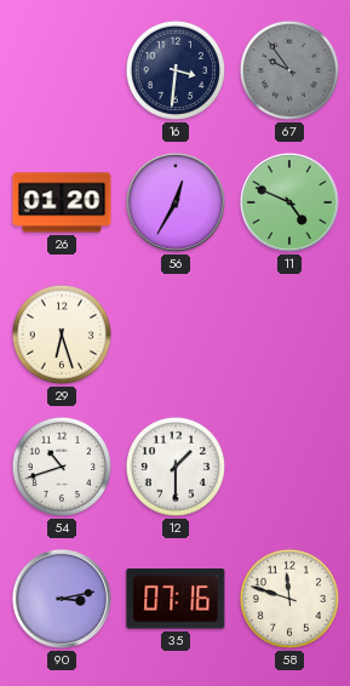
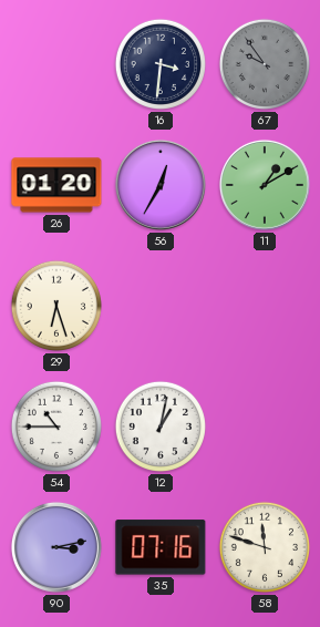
11: 4:49 -> 1:10 (265, 185)
54: 10:42 -> 10:45 (56, 426)
12: 1:30 -> 1:02 (161, 426)
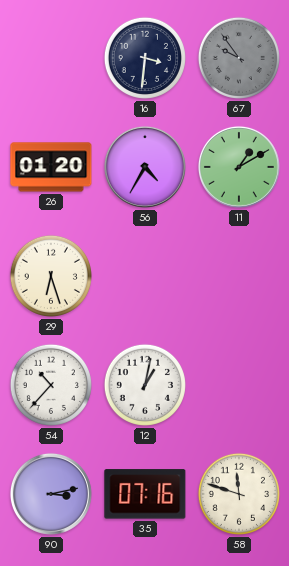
56: 12:35 -> 4:35 (145, 167)
54: 10:45 -> 10:37 (51, 385)
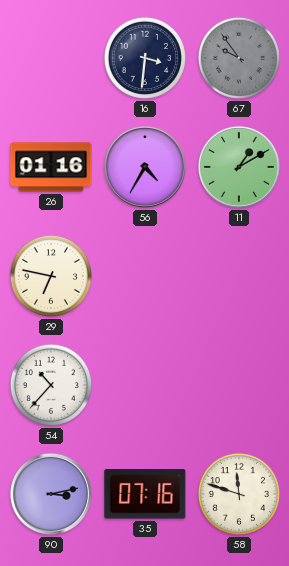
26: 01:20 -> 01:16 (51, 167)
29: 6:27 -> 6:47 (51, 276)
12: 1:02 -> none (145, 385)
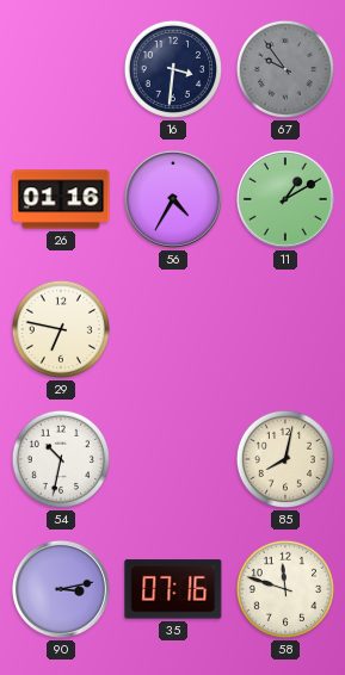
54: 10:37 -> 10:32 (61, 459)
85: none -> 8:02 (285, 459)
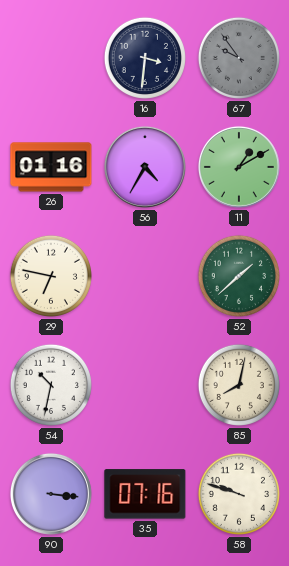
52: none -> 1:38 (239, 276)
90: 3:13 -> 3:16 (51, 494)
58: 11:48 -> 9:48 (239, 494)
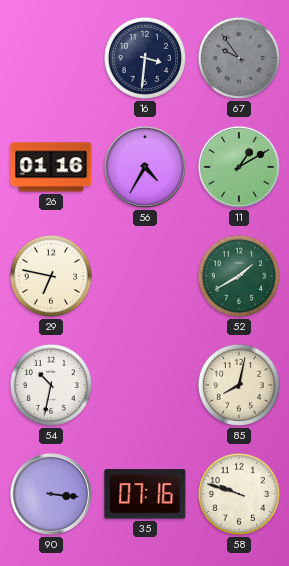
52: 1:38 -> 1:40 (239, 276)
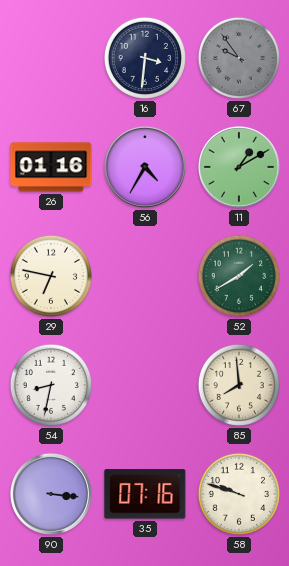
54: 10:32 -> 8:32 (51, 385)
85: 8:02 -> 7:59 (239, 385)
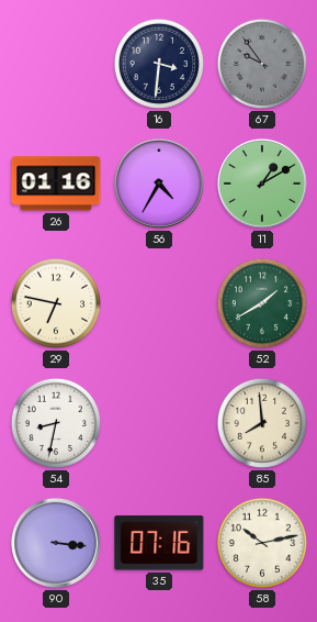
58: 9:48 -> 10:13 (262, 543)
